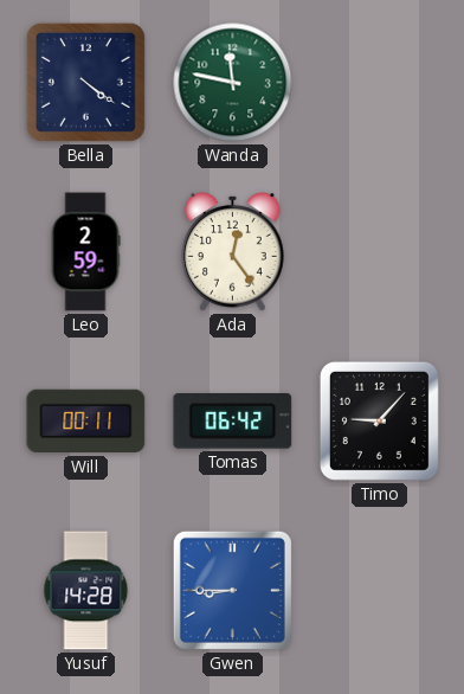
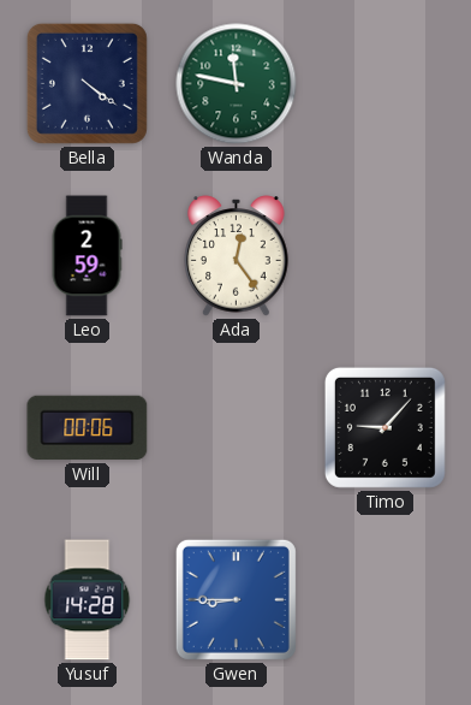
Will: 00:11 -> 00:06 (88, 428)
Tomas: 06:42 -> none (233, 422)
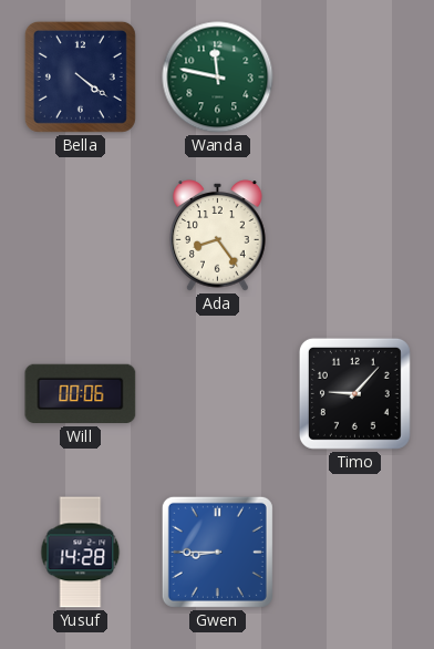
Leo: 2:59 -> none (87, 256)
Ada: 12:24 -> 8:24 (218, 236)
